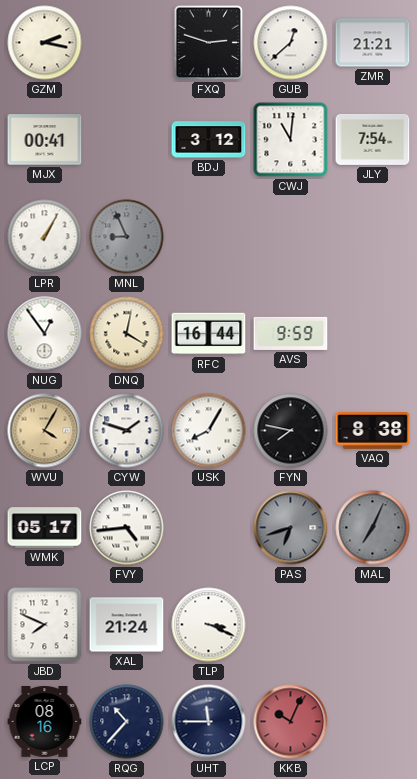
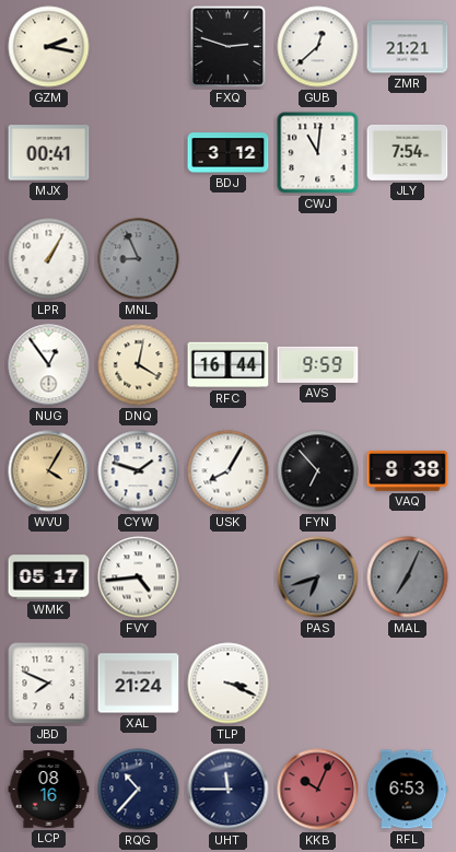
FYN: 7:47 -> 6:53 (318, 471)
RFL: none -> 6:53 (407, 790)
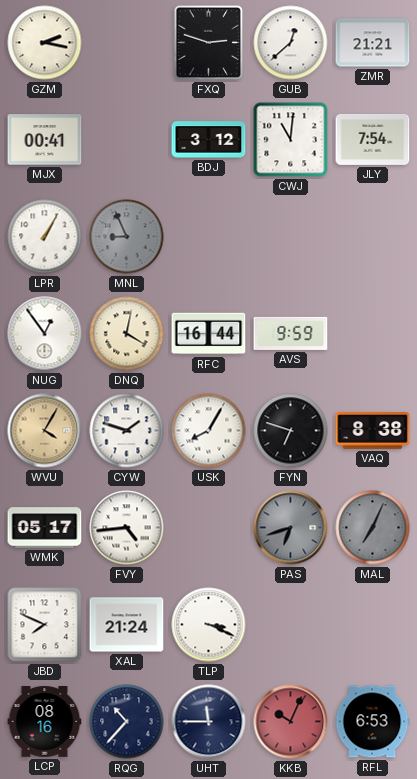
FYN: 6:53 -> 6:48 (291, 431)
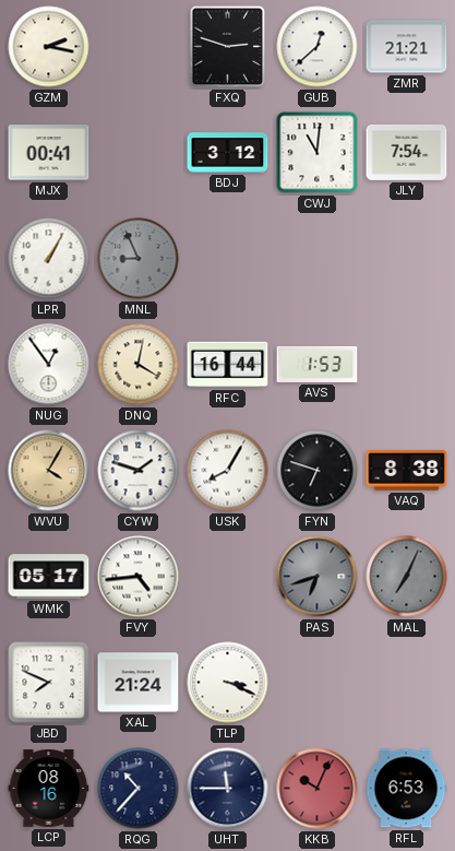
AVS: 9:59 -> 1:53 (318, 364)
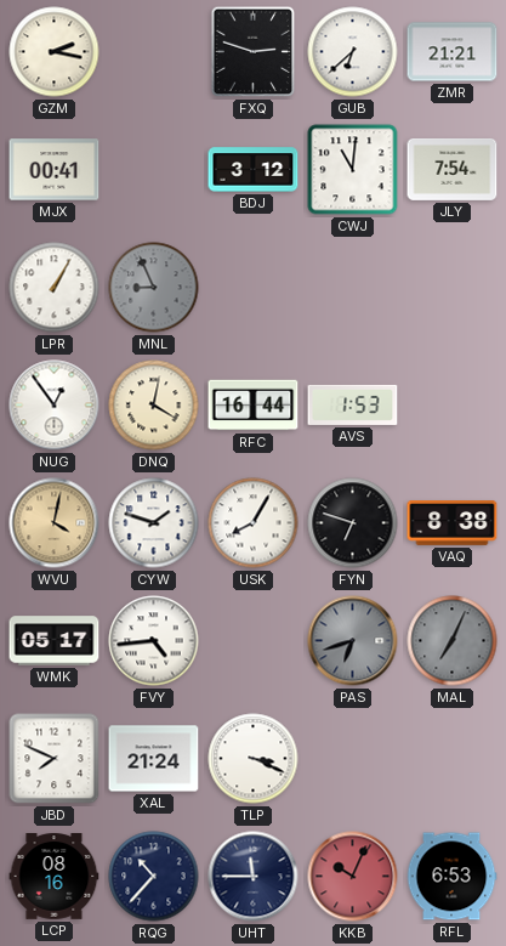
GUB: 12:38 -> 6:38 (353, 52)
WVU: 4:05 -> 4:02 (55, 523)
